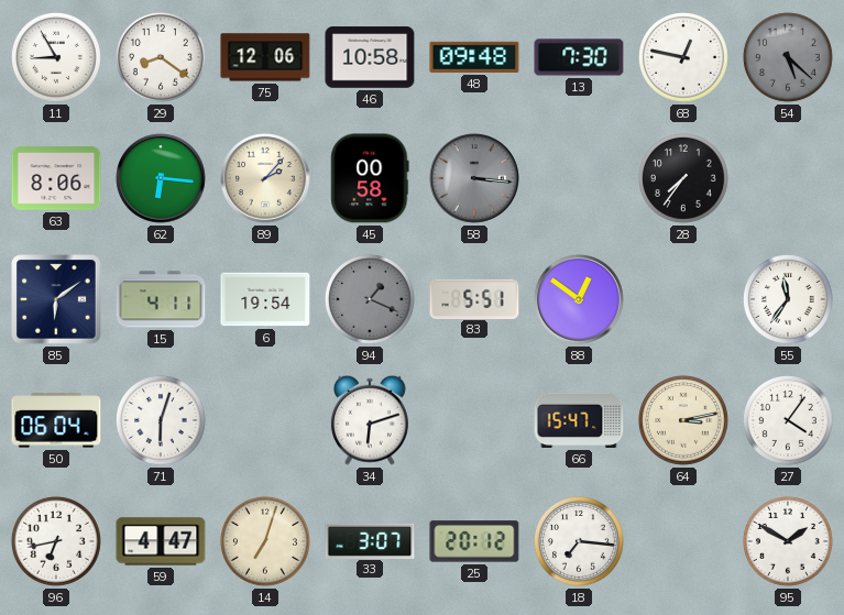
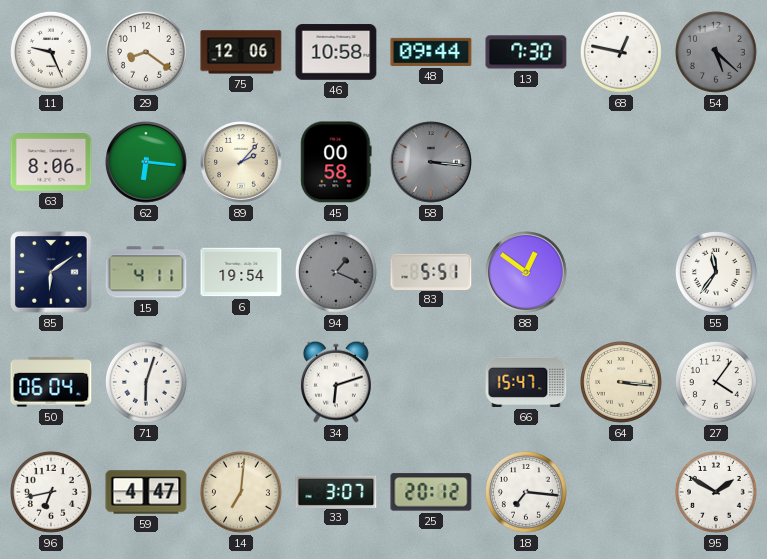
11: 8:55 -> 9:26 (51, 52)
48: 09:48 -> 09:44 (431, 52)
28: 7:36 -> none (683, 178)
64: 3:13 -> 3:16 (621, 382)
14: 7:03 -> 7:01 (241, 492)
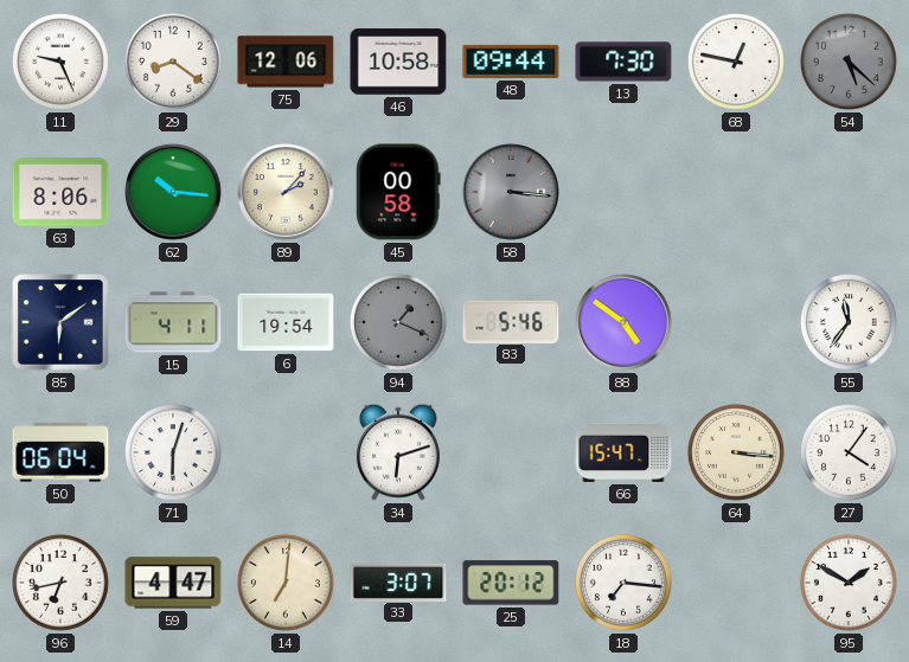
62: 6:16 -> 10:16 (173, 192)
83: 5:51 -> 5:46 (511, 321)
88: 12:51 -> 4:51 (623, 322)
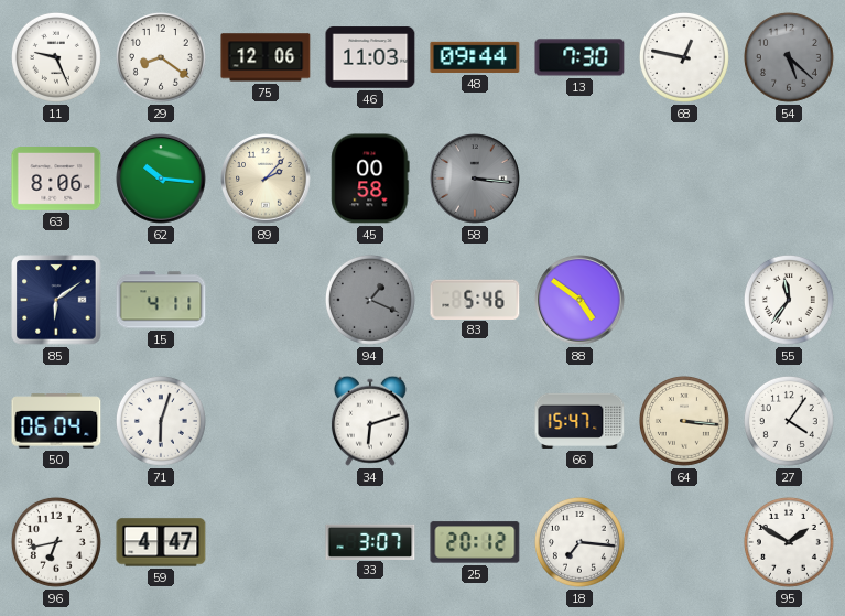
46: 10:58 -> 11:03 (370, 57)
6: 19:54 -> none (286, 322)
14: 7:01 -> none (286, 583)
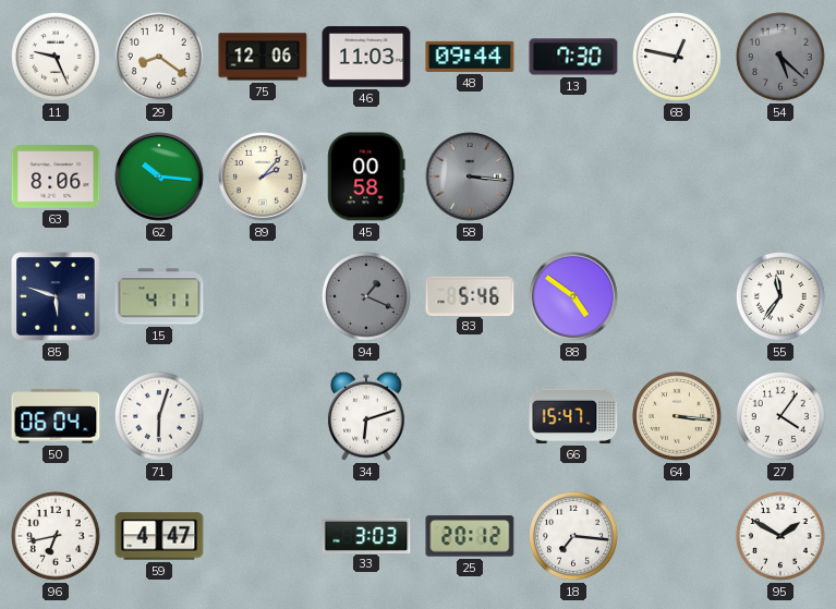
85: 6:09 -> 5:48 (56, 296)
33: 3:07 -> 3:03 (366, 535)
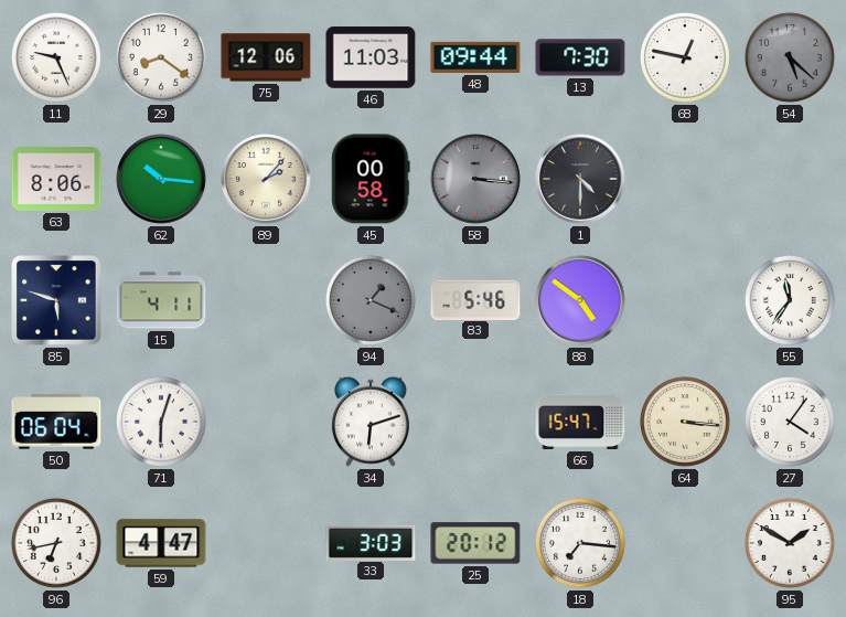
1: none -> 4:30 (580, 179)
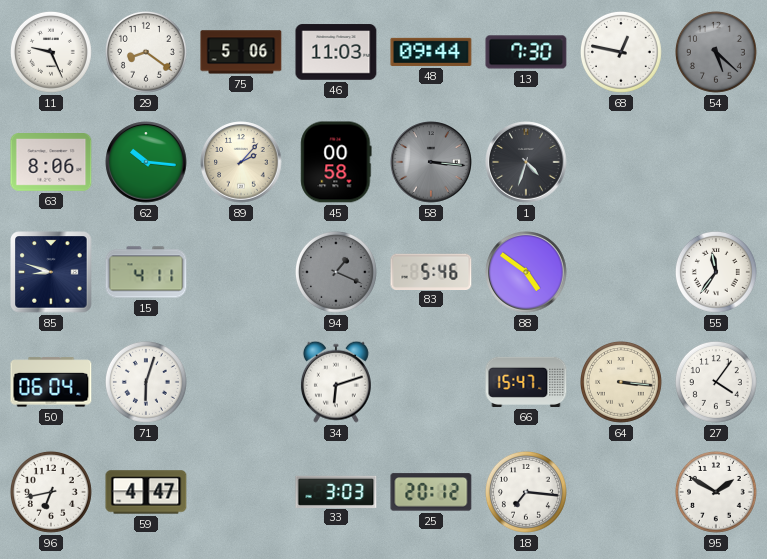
75: 12:06 -> 5:06 (241, 52)
1: 4:30 -> 4:33 (526, 162)
85: 5:48 -> 8:48 (51, 272)
